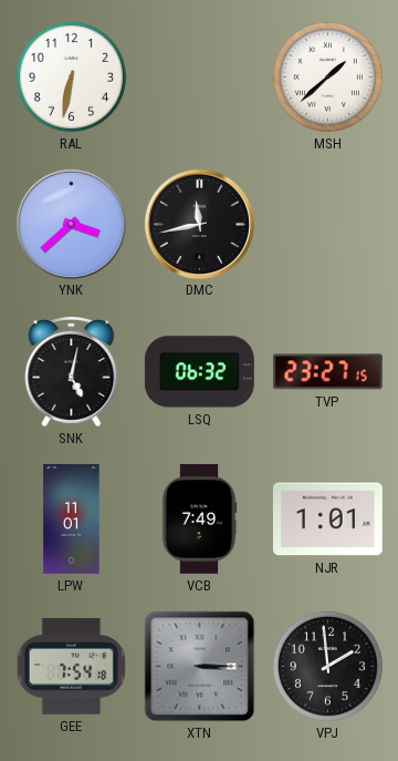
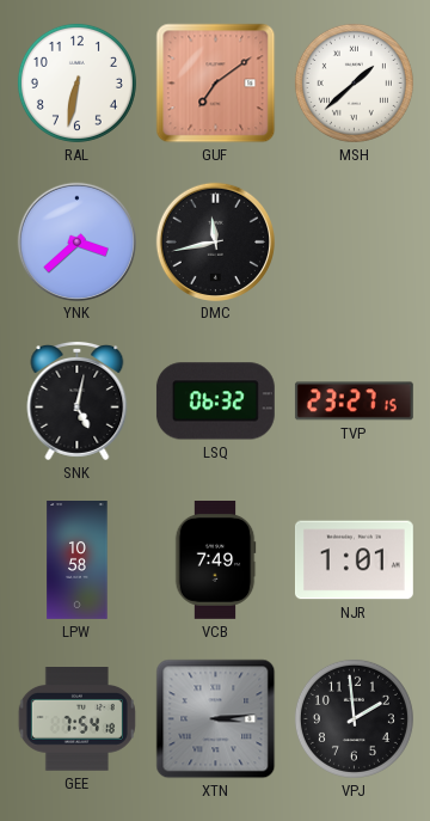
GUF: none -> 7:09 (216, 84)
LPW: 11:01 -> 10:58 (78, 560)
XTN: 3:15 -> 3:14 (216, 719)
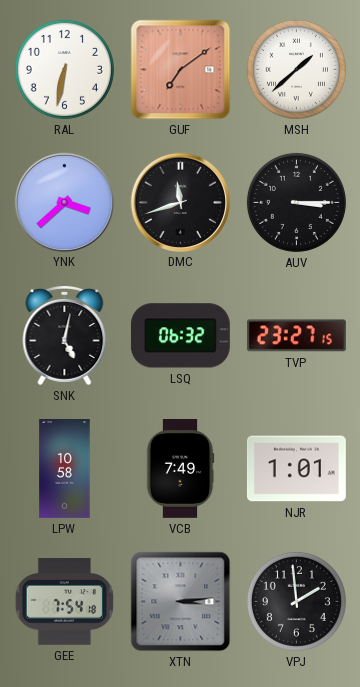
DMC: 11:43 -> 11:42 (180, 202)
AUV: none -> 3:15 (296, 202)
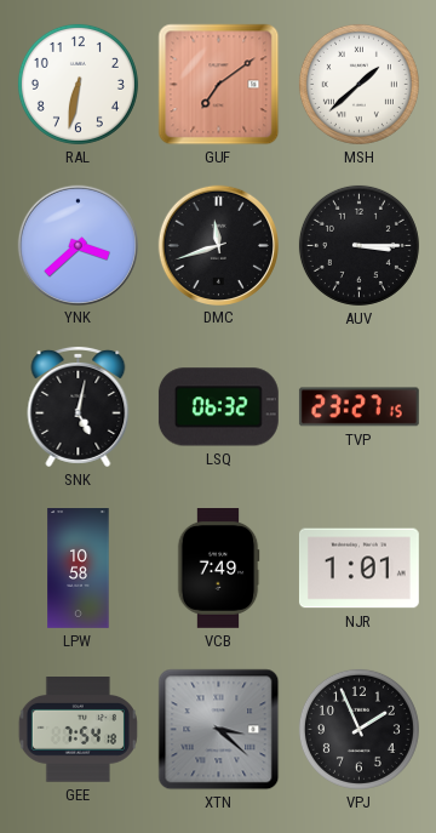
XTN: 3:14 -> 3:22 (219, 730)
VPJ: 1:59 -> 1:56 (358, 729)
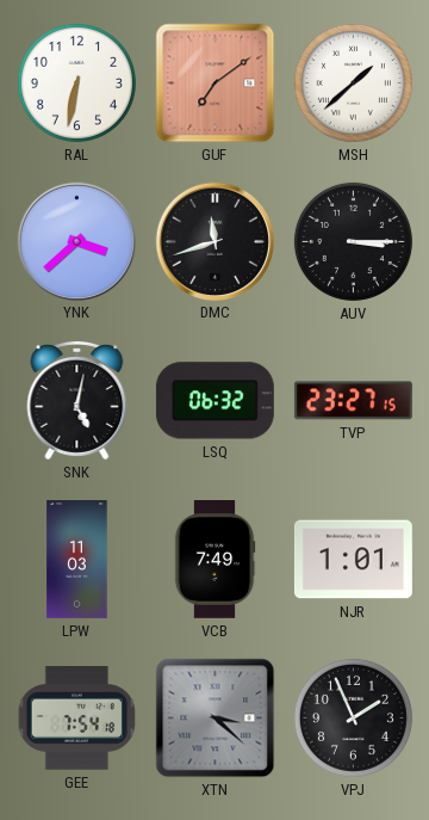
LPW: 10:58 -> 11:03 (77, 560)
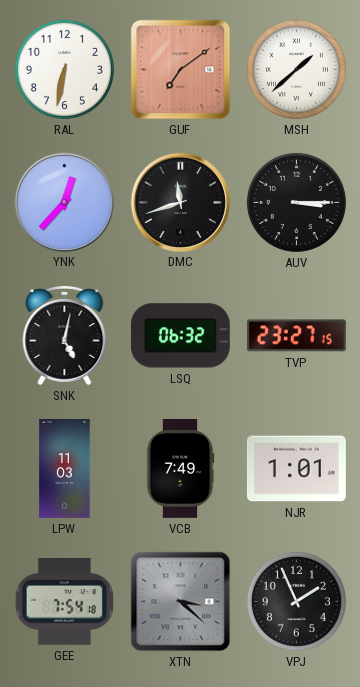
YNK: 3:38 -> 12:37 (64, 202)
